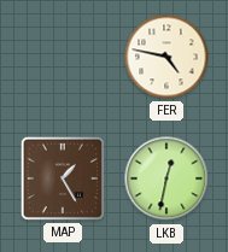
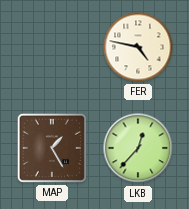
LKB: 12:32 -> 12:37 (138, 148)
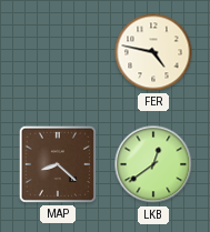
MAP: 1:25 -> 8:22 (58, 164)
LKB: 12:37 -> 12:39 (153, 164)
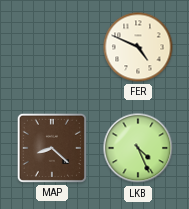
FER: 4:47 -> 4:49 (138, 47)
LKB: 12:39 -> 4:26 (138, 148)
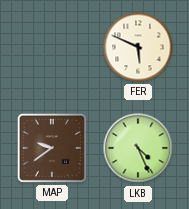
FER: 4:49 -> 5:49 (138, 47)
MAP: 8:22 -> 9:39 (52, 148)
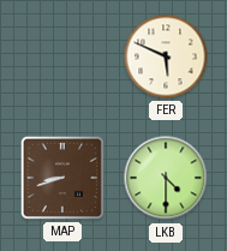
MAP: 9:39 -> 8:42 (62, 178)
LKB: 4:26 -> 4:30 (166, 178)
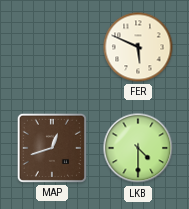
MAP: 8:42 -> 12:42 (52, 148)
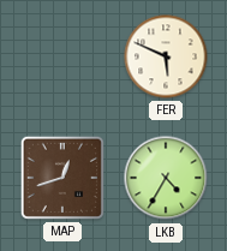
LKB: 4:30 -> 4:35 (166, 178)
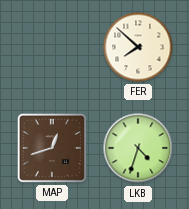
FER: 5:49 -> 7:52 (138, 47)
LKB: 4:35 -> 4:33 (138, 148)
